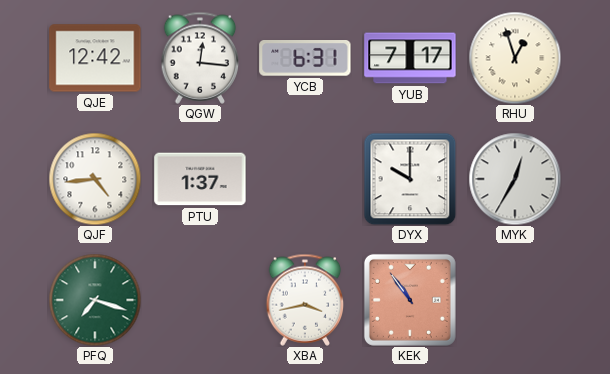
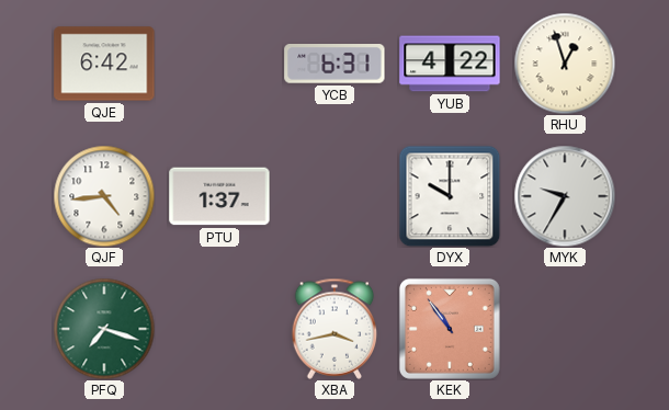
QJE: 12:42 -> 6:42 (104, 64)
QGW: 12:16 -> none (200, 58)
YUB: 7:17 -> 4:22 (450, 64)
MYK: 12:35 -> 9:35 (565, 196)
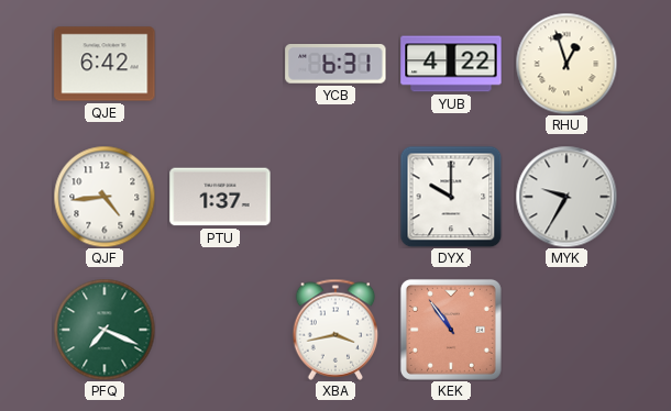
PFQ: 7:18 -> 7:19 (105, 330)
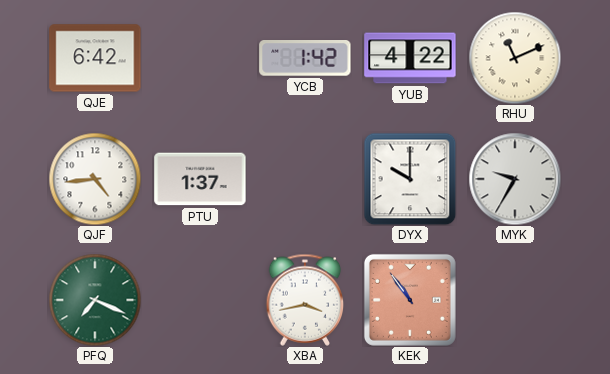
YCB: 6:31 -> 1:42 (305, 59)
RHU: 12:57 -> 11:11 (515, 58)
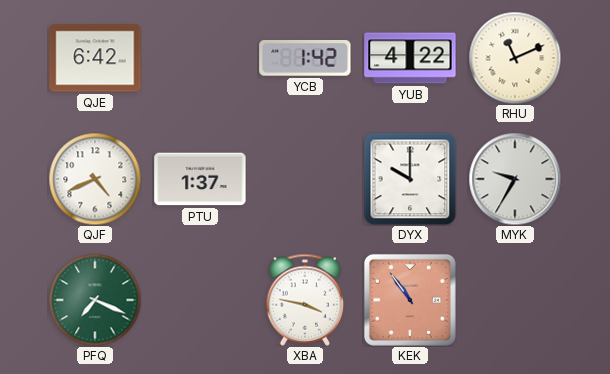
QJF: 4:44 -> 4:41 (95, 179)
XBA: 3:43 -> 3:47 (305, 300)
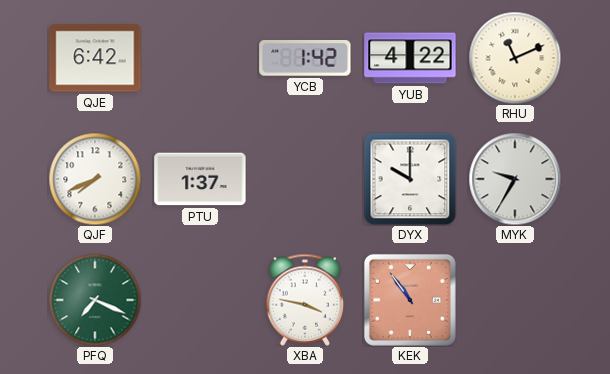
QJF: 4:41 -> 7:41 (95, 179)
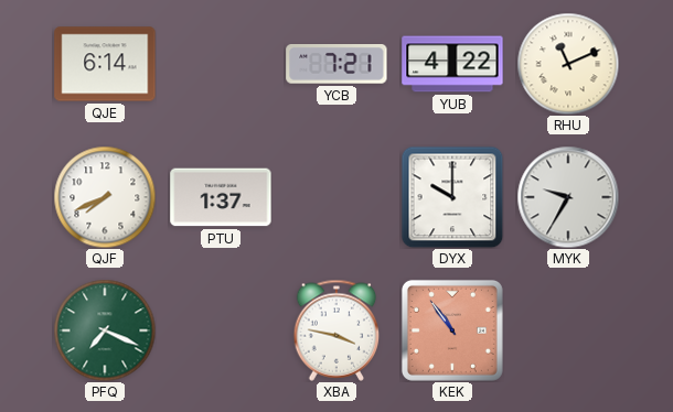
QJE: 6:42 -> 6:14 (105, 64)
YCB: 1:42 -> 7:21 (336, 65)
